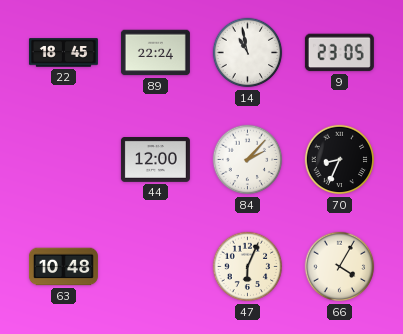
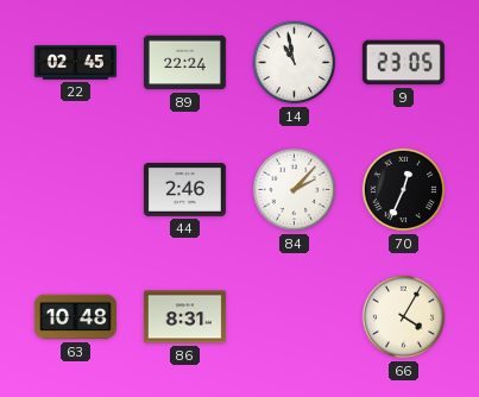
22: 18:45 -> 02:45 (75, 63)
44: 12:00 -> 2:46 (184, 190)
70: 8:34 -> 12:34 (404, 190)
86: none -> 8:31 (184, 317)
47: 6:04 -> none (248, 267)
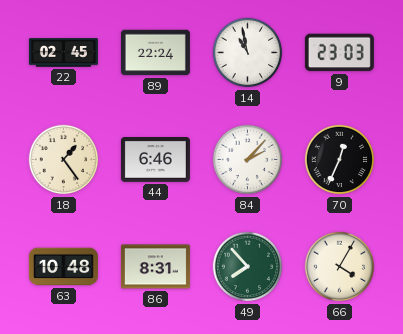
9: 23:05 -> 23:03 (339, 53)
18: none -> 1:24 (64, 160)
44: 2:46 -> 6:46 (155, 160)
49: none -> 7:53 (248, 267)
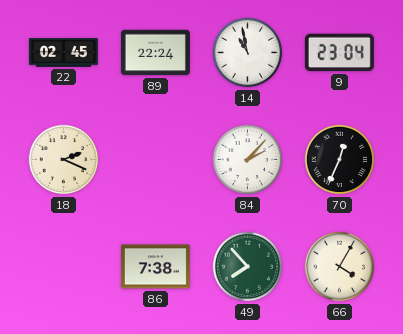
9: 23:03 -> 23:04 (339, 53)
18: 1:24 -> 2:19 (64, 160)
44: 6:46 -> none (155, 160)
63: 10:48 -> none (63, 267)
86: 8:31 -> 7:38 (155, 267)
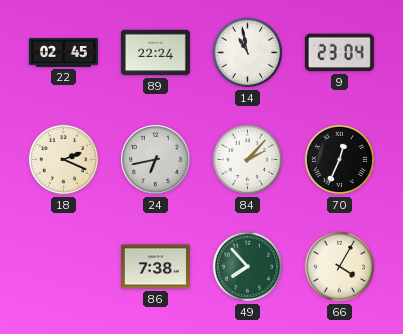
24: none -> 6:43 (156, 160)
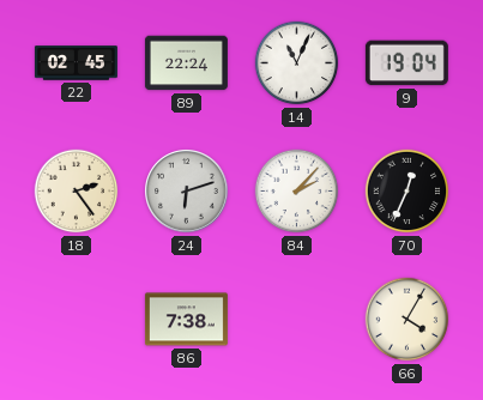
14: 10:58 -> 11:04 (297, 63)
9: 23:04 -> 19:04 (406, 63)
18: 2:19 -> 2:24 (77, 192)
24: 6:43 -> 6:12 (187, 192)
49: 7:53 -> none (248, 267)
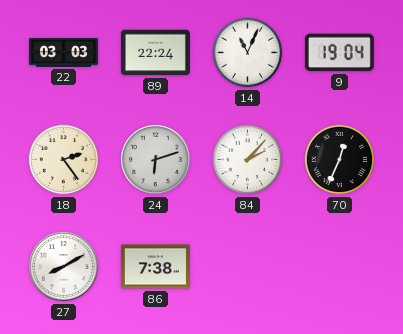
22: 02:45 -> 03:03 (63, 53)
27: none -> 8:10 (64, 267)
66: 4:05 -> none (407, 320)
